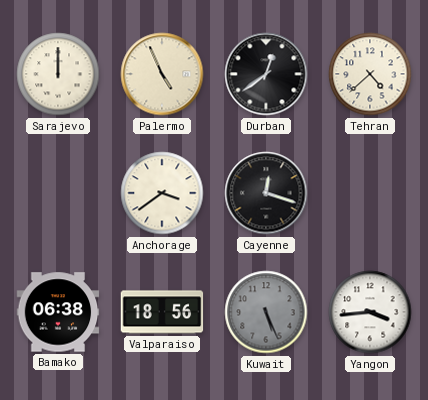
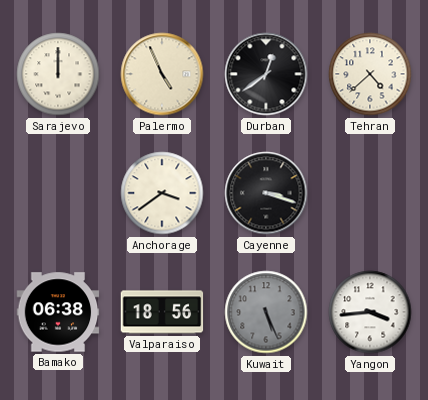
Cayenne: 12:18 -> 3:18 (266, 193)
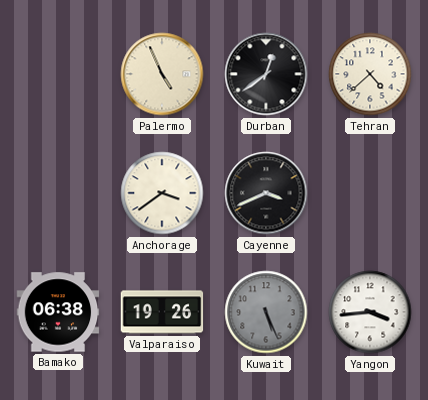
Sarajevo: 12:00 -> none (58, 74)
Cayenne: 3:18 -> 3:41 (266, 193)
Valparaiso: 18:56 -> 19:26 (162, 312)
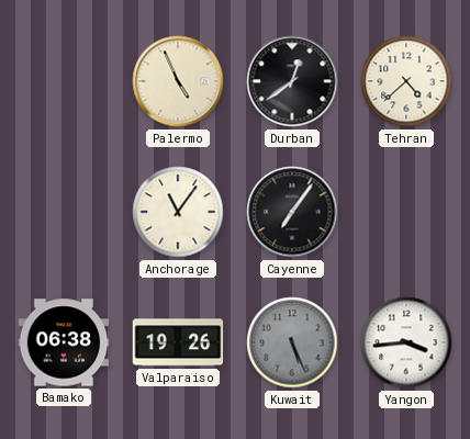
Anchorage: 3:39 -> 11:06 (178, 212)
Cayenne: 3:41 -> 7:06 (292, 212)
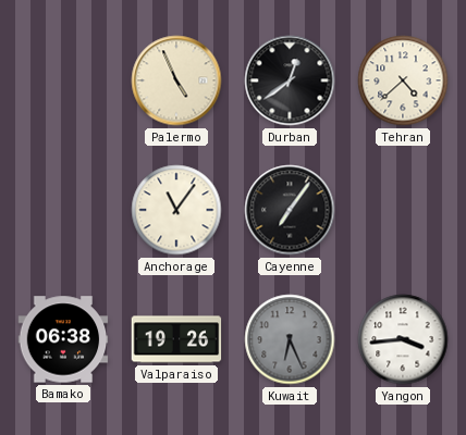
Kuwait: 5:26 -> 6:26 (290, 339)
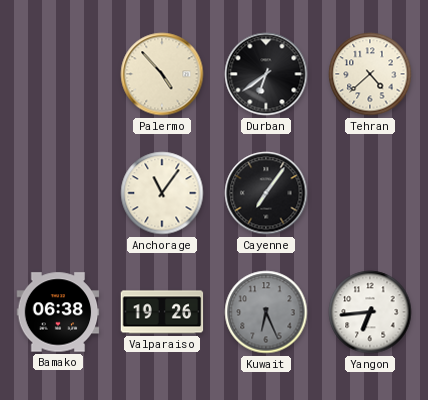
Palermo: 4:56 -> 4:53 (162, 74)
Durban: 12:39 -> 6:39 (266, 74)
Yangon: 3:44 -> 6:44 (370, 312)
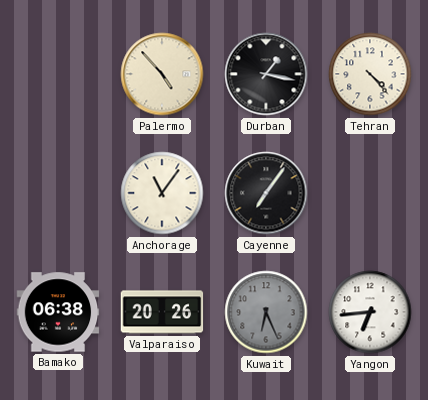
Durban: 6:39 -> 1:17 (266, 74)
Tehran: 4:38 -> 4:23 (370, 74)
Valparaiso: 19:26 -> 20:26 (162, 312)
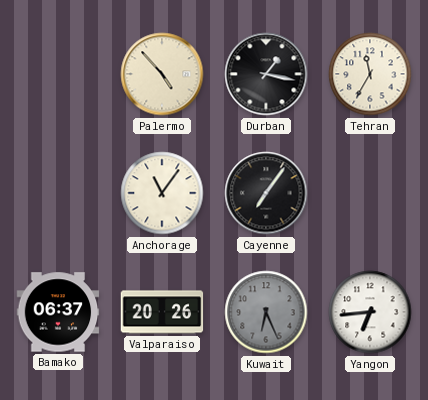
Tehran: 4:23 -> 11:35 (370, 74)
Bamako: 06:38 -> 06:37 (58, 312)
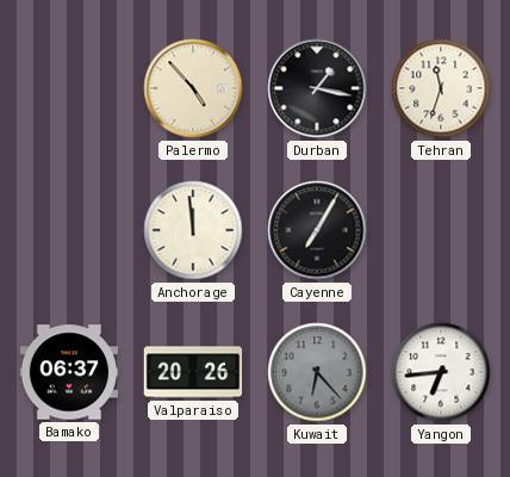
Tehran: 11:35 -> 11:33 (441, 88)
Anchorage: 11:06 -> 11:59 (193, 230)
Cayenne: 7:06 -> 7:05 (317, 230)
Kuwait: 6:26 -> 6:23 (317, 372)
